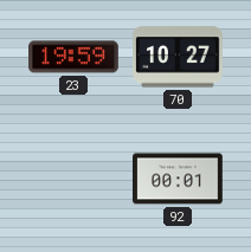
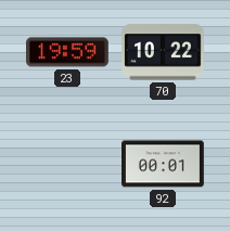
70: 10:27 -> 10:22 (164, 52)
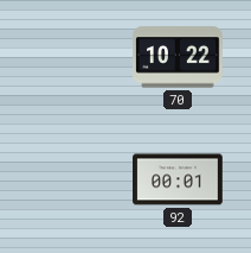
23: 19:59 -> none (68, 52)
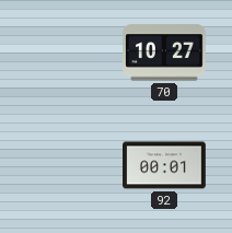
70: 10:22 -> 10:27 (165, 53)
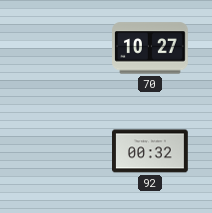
92: 00:01 -> 00:32 (151, 151)
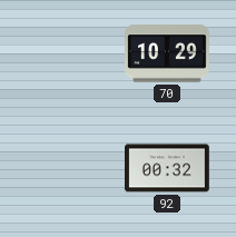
70: 10:27 -> 10:29 (168, 53)
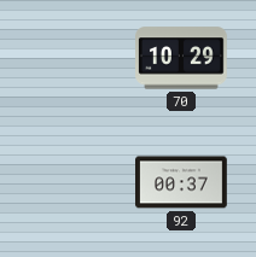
92: 00:32 -> 00:37 (182, 182)
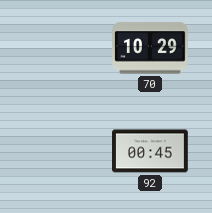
92: 00:37 -> 00:45 (151, 151)
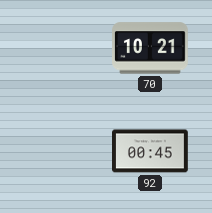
70: 10:29 -> 10:21 (151, 48)
